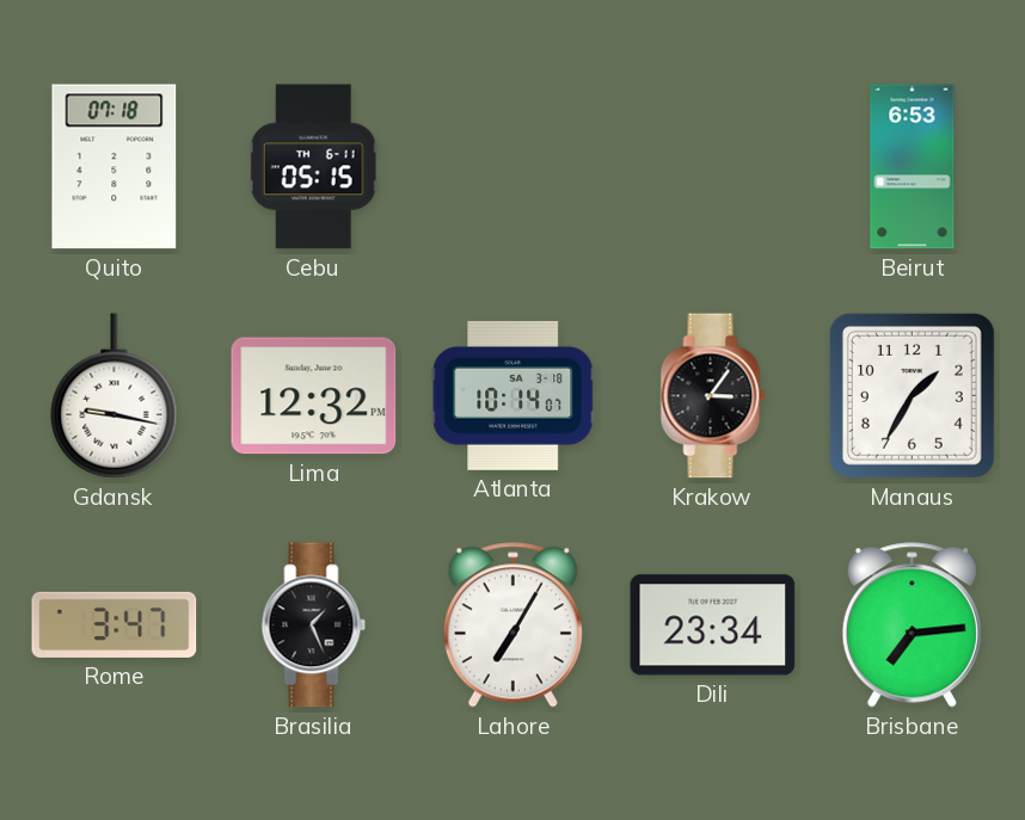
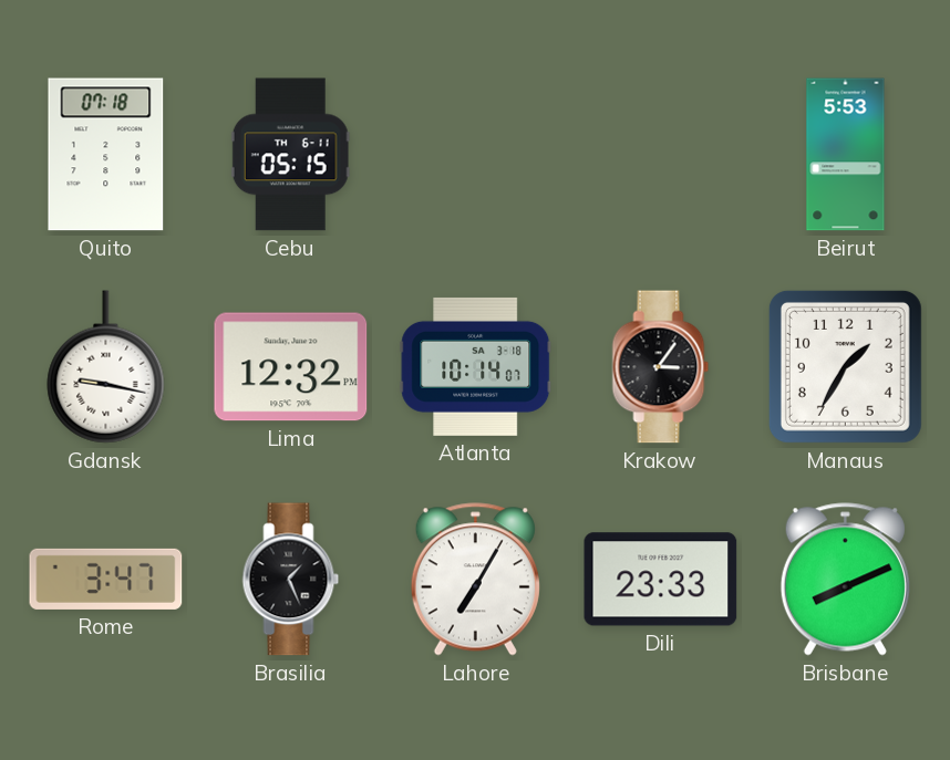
Beirut: 6:53 -> 5:53 (846, 155)
Dili: 23:34 -> 23:33 (661, 580)
Brisbane: 7:14 -> 8:11 (845, 580)
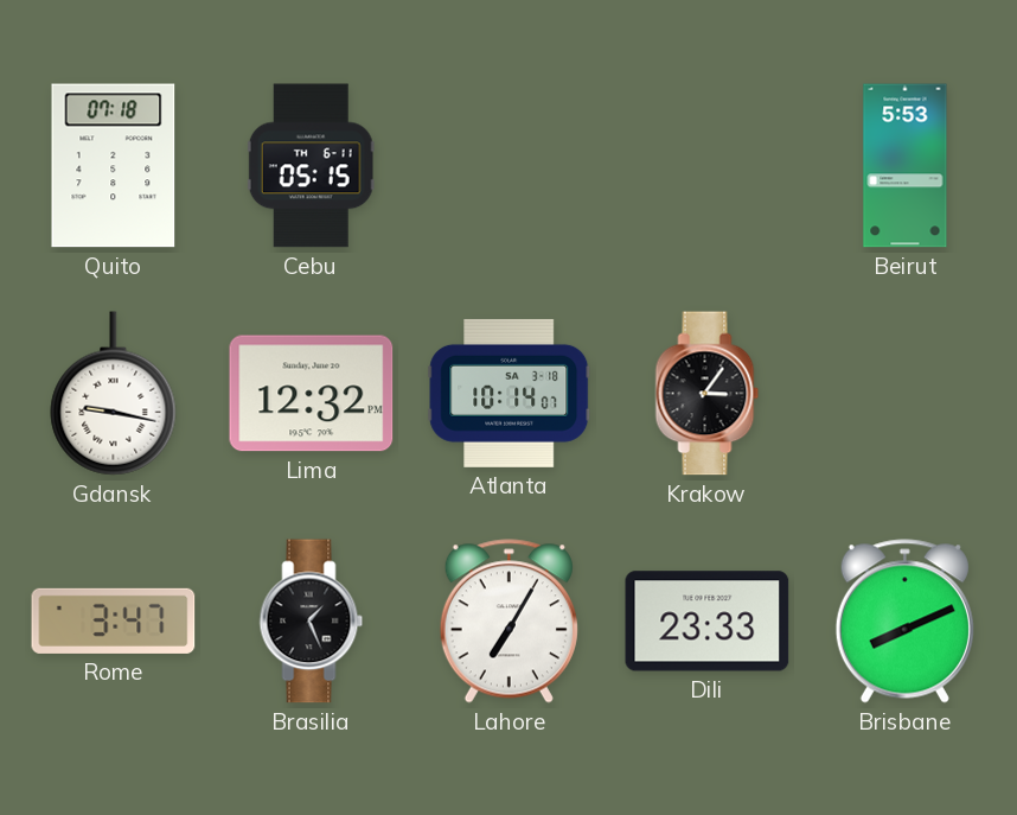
Manaus: 1:35 -> none (845, 366)
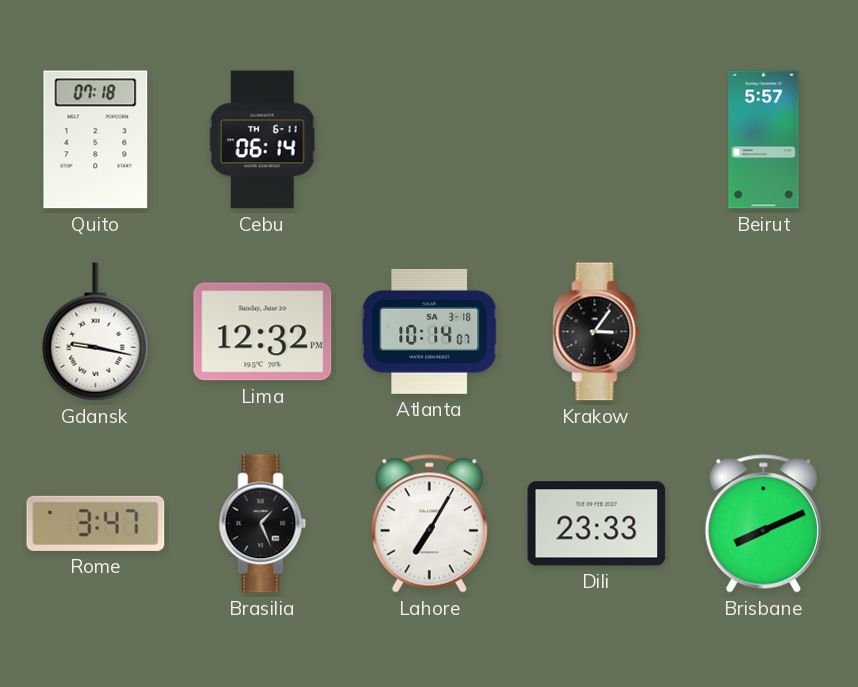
Cebu: 05:15 -> 06:14 (262, 140)
Beirut: 5:53 -> 5:57 (764, 140)
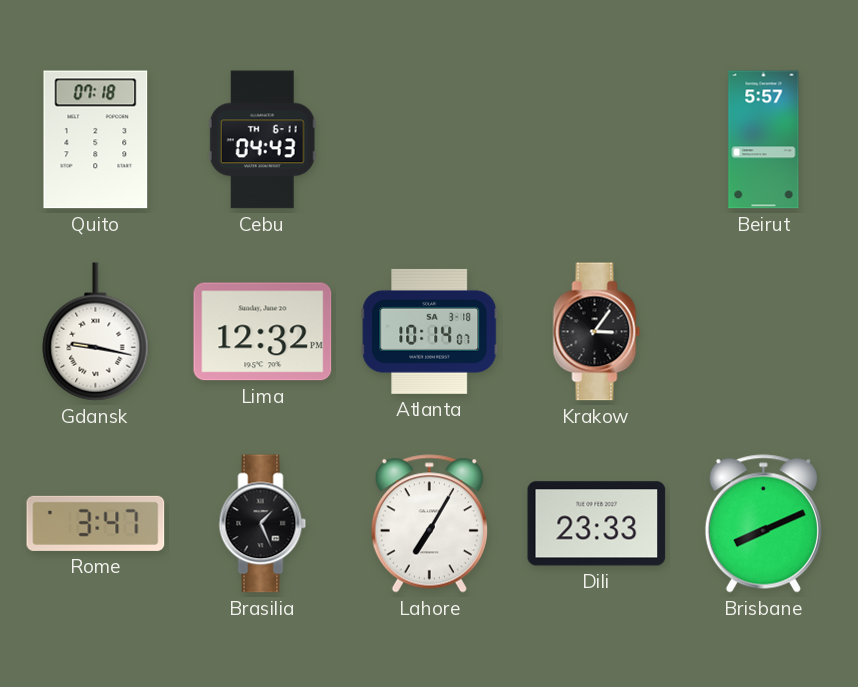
Cebu: 06:14 -> 04:43 (262, 140)
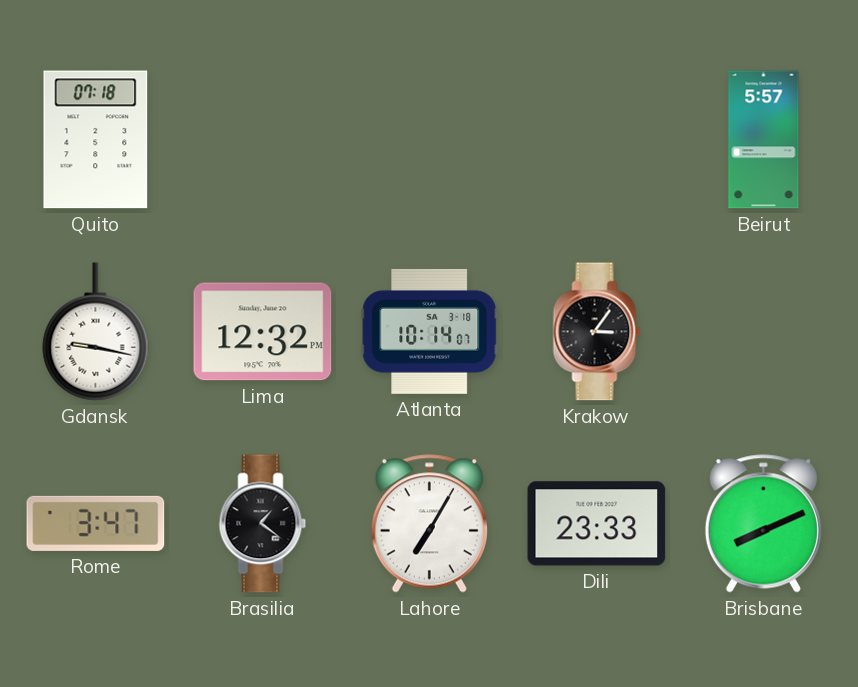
Cebu: 04:43 -> none (262, 140)
Brasilia: 1:26 -> 1:21 (263, 524)
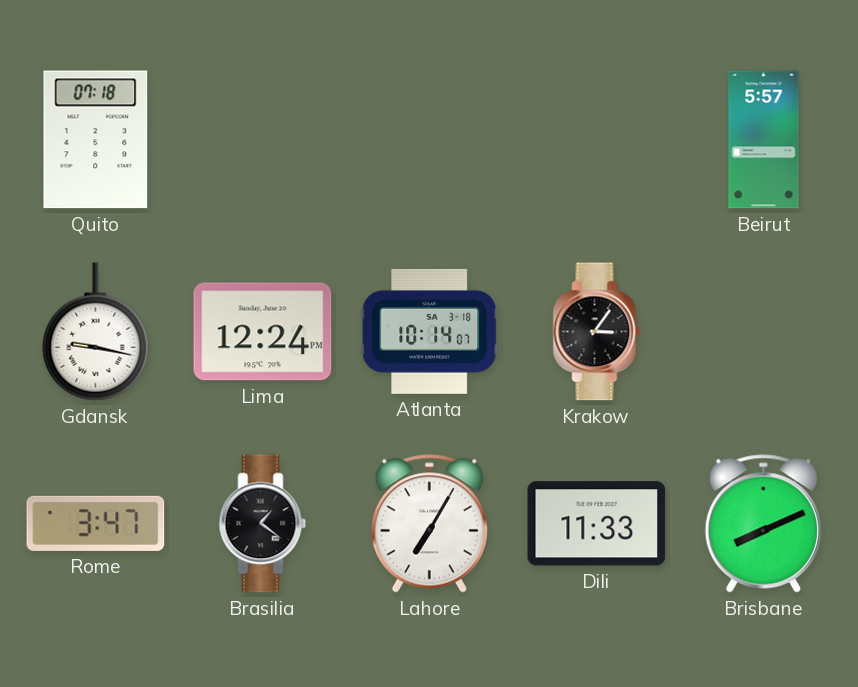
Lima: 12:32 -> 12:24 (263, 332)
Dili: 23:33 -> 11:33 (597, 524)
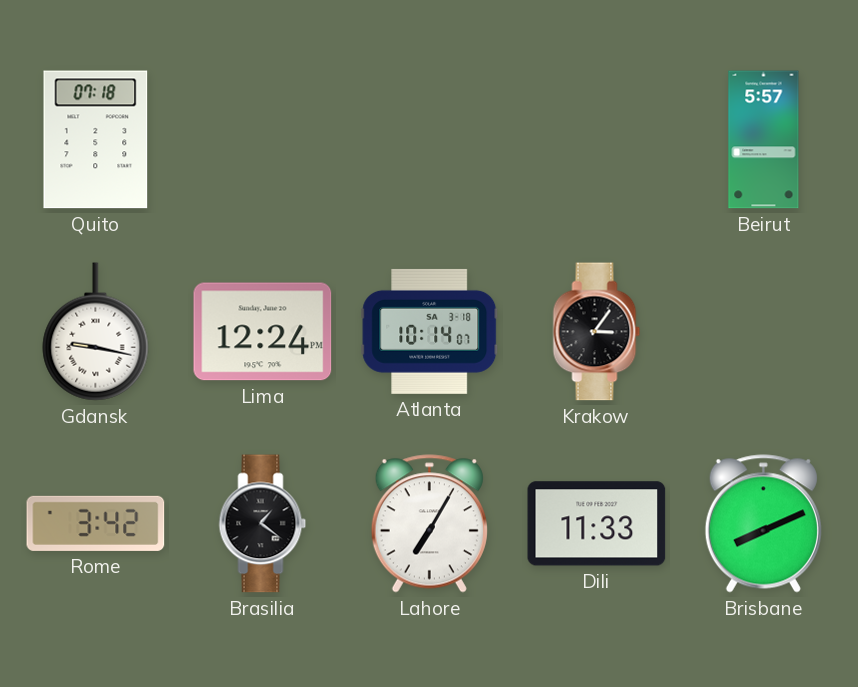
Rome: 3:47 -> 3:42 (96, 523)
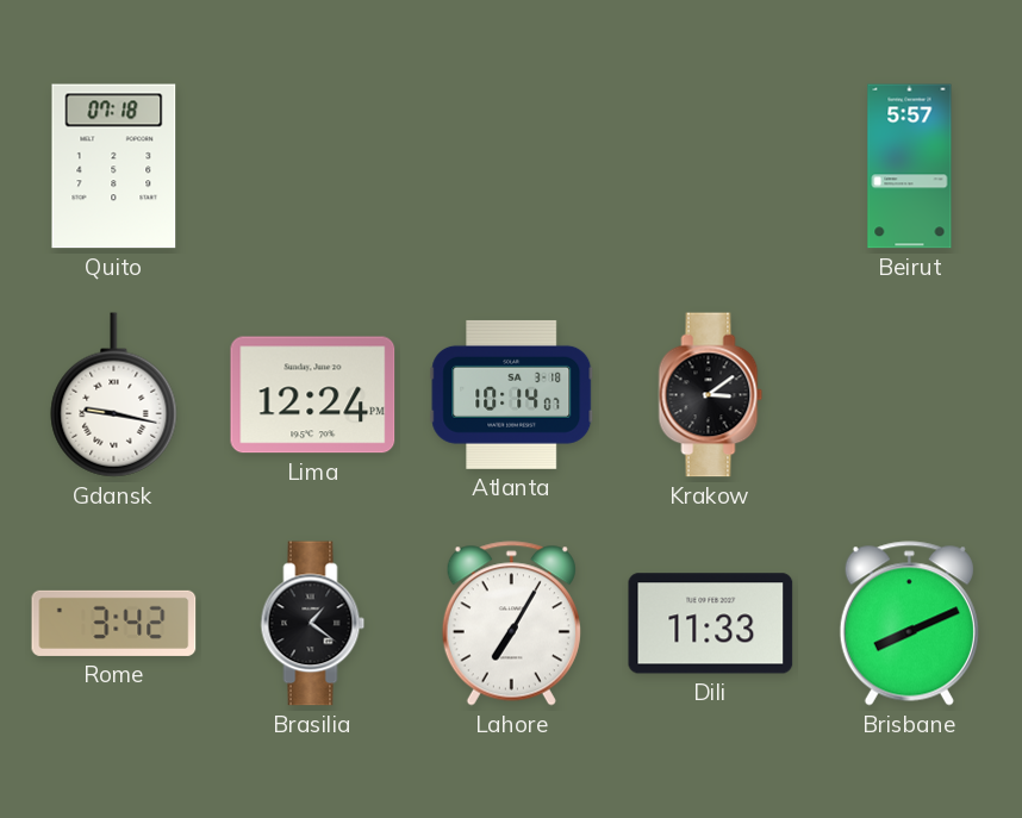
Krakow: 3:06 -> 3:09 (711, 395)
